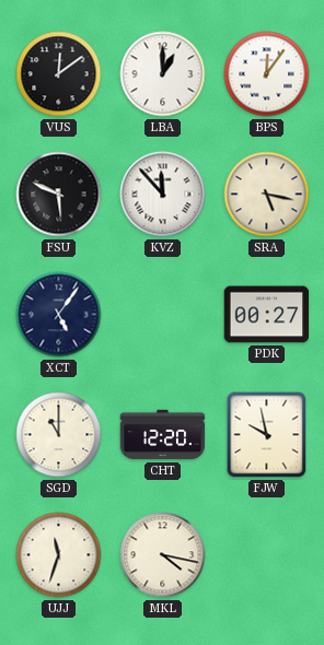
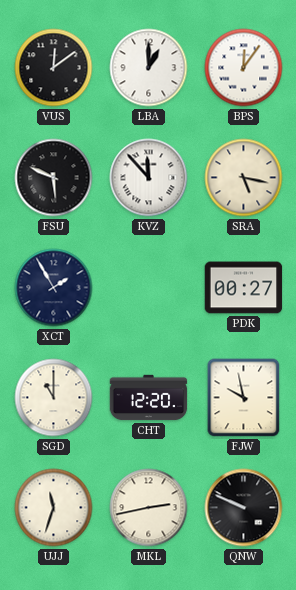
XCT: 5:06 -> 1:55 (54, 288)
MKL: 4:17 -> 2:43 (149, 508)
QNW: none -> 9:49 (244, 508)
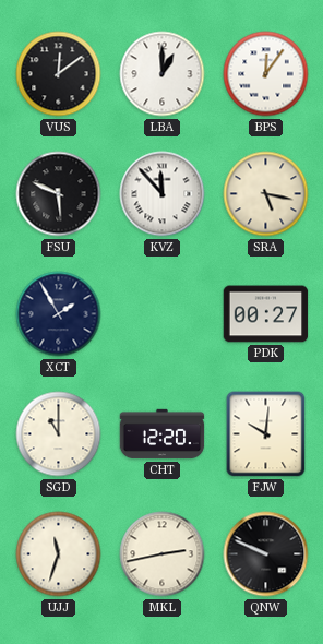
FJW: 9:58 -> 10:01 (266, 434)
